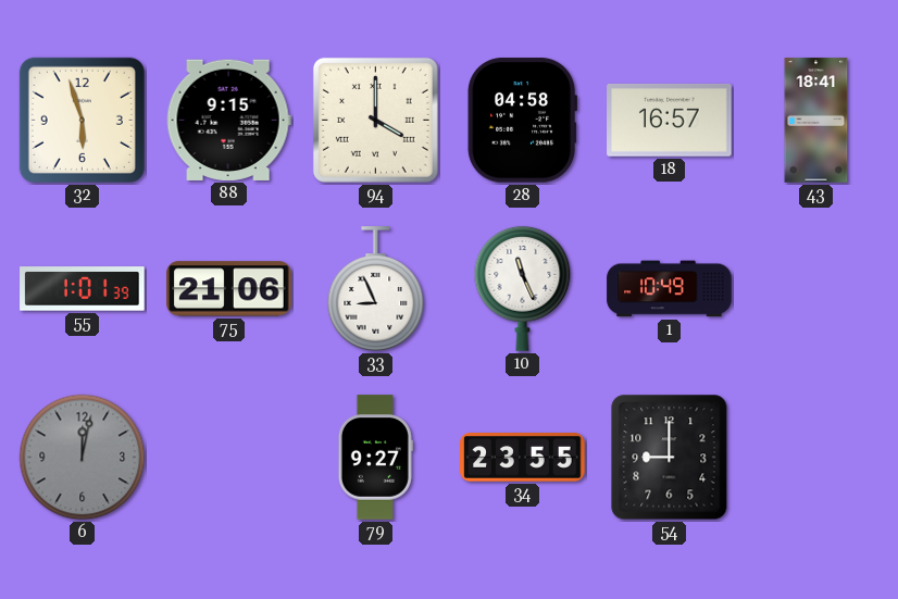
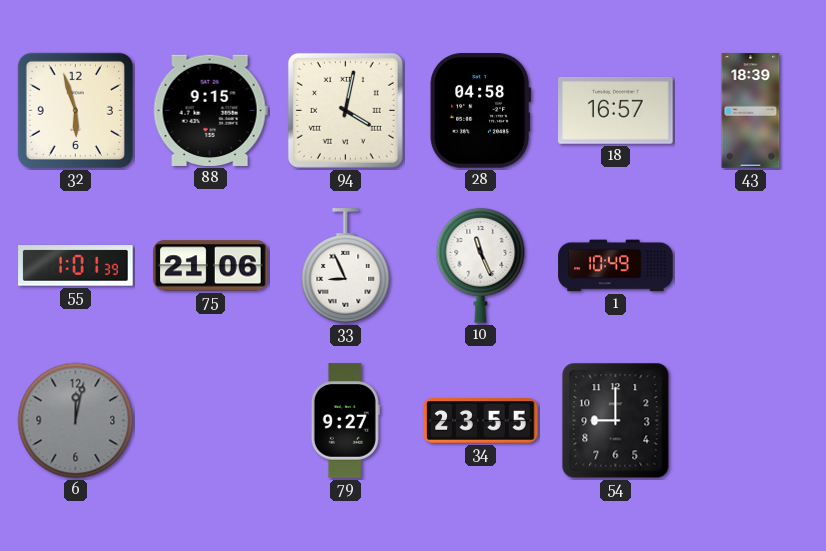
94: 4:00 -> 4:02 (345, 110)
43: 18:41 -> 18:39 (751, 111)
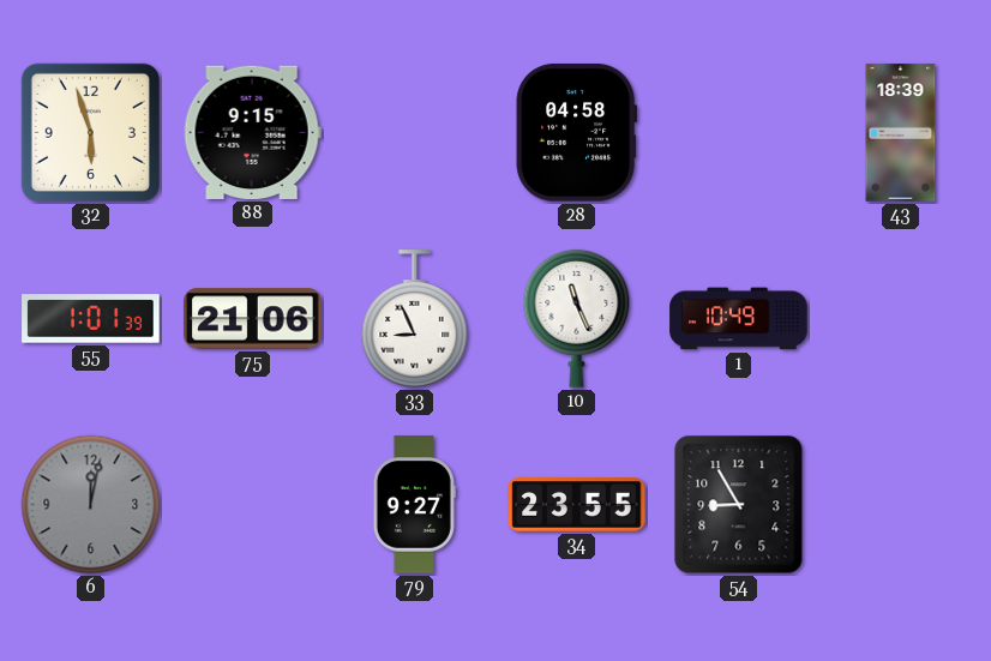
94: 4:02 -> none (345, 110)
18: 16:57 -> none (616, 110)
54: 9:00 -> 8:55 (739, 505)
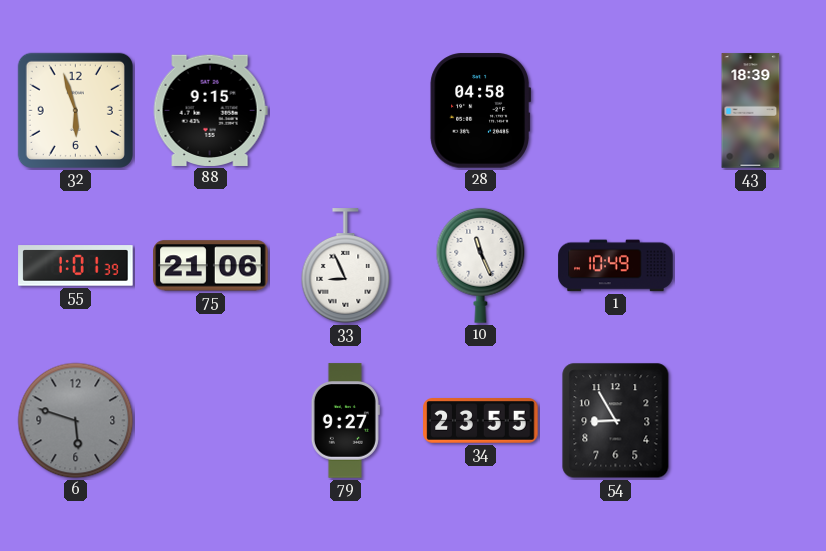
6: 12:02 -> 5:48 (76, 421)
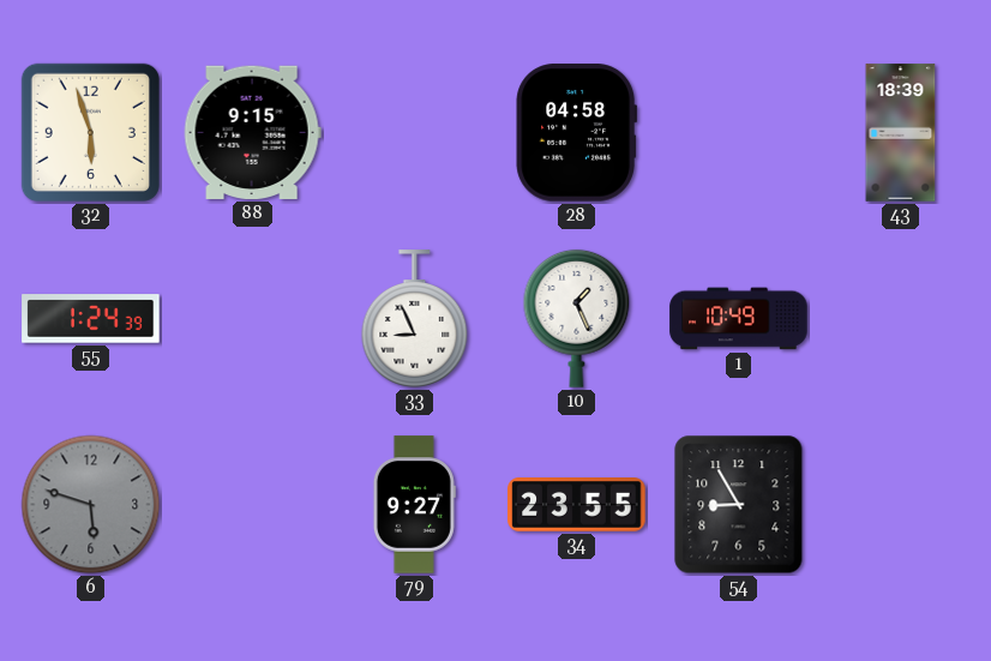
55: 1:01 -> 1:24 (91, 319)
75: 21:06 -> none (211, 266)
10: 11:26 -> 1:26 (577, 318)
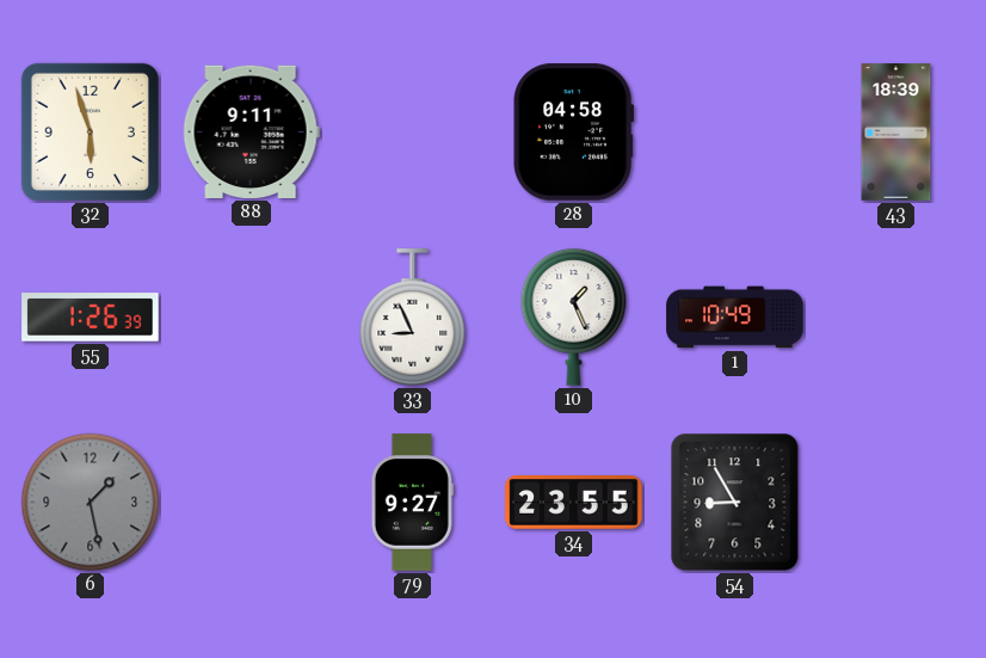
88: 9:15 -> 9:11 (251, 131)
55: 1:24 -> 1:26 (91, 318)
6: 5:48 -> 1:28 (91, 503)
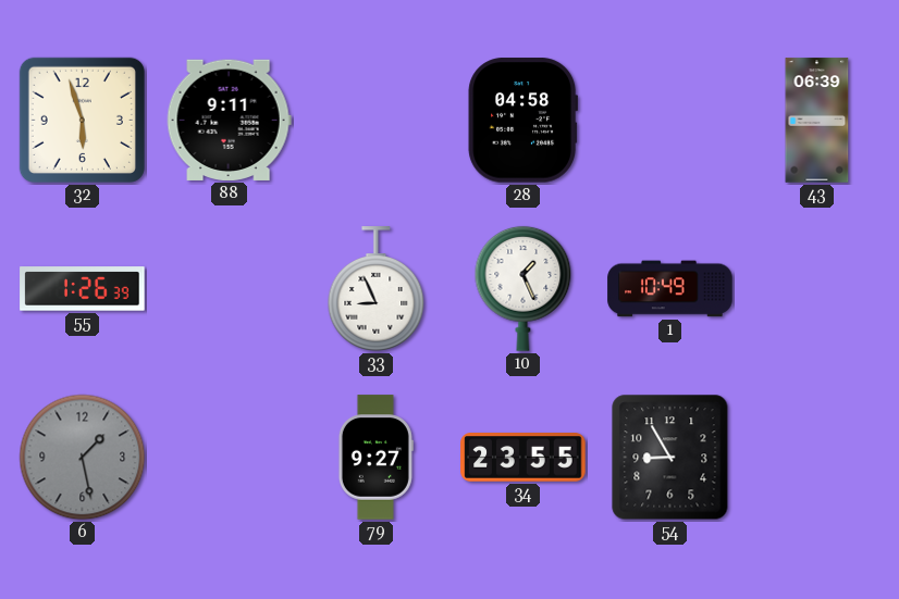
43: 18:39 -> 06:39 (817, 121)
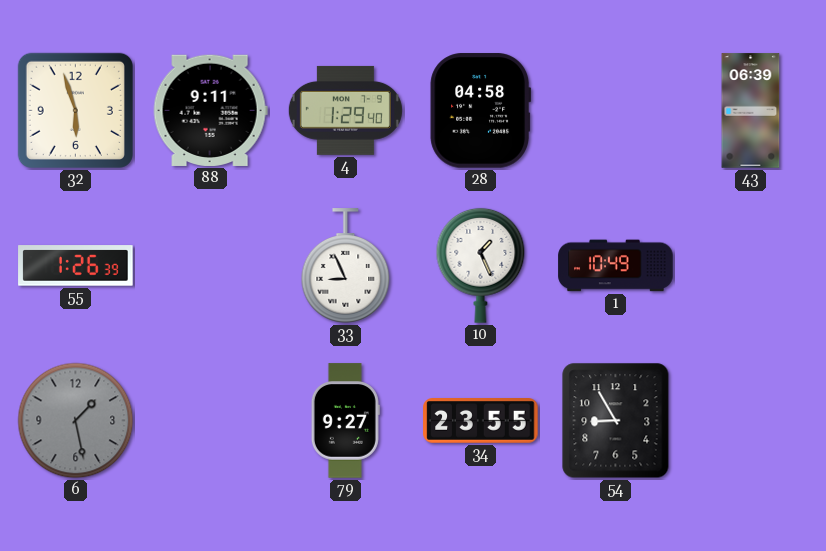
4: none -> 1:29 (345, 110)
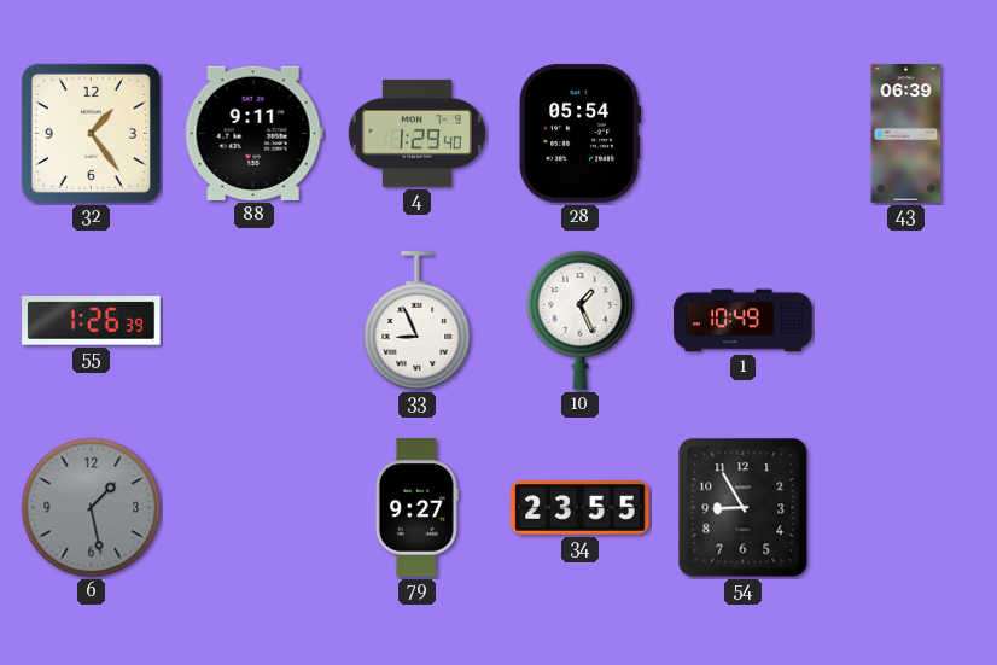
32: 5:57 -> 1:24 (91, 133)
28: 04:58 -> 05:54 (581, 134)
